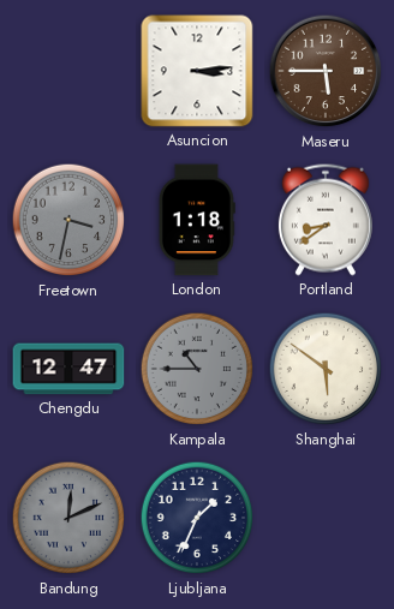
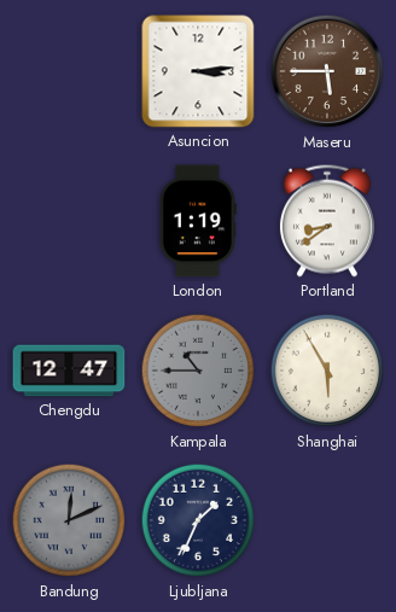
Freetown: 3:32 -> none (68, 220)
London: 1:18 -> 1:19 (198, 221)
Shanghai: 5:51 -> 5:55 (327, 371)
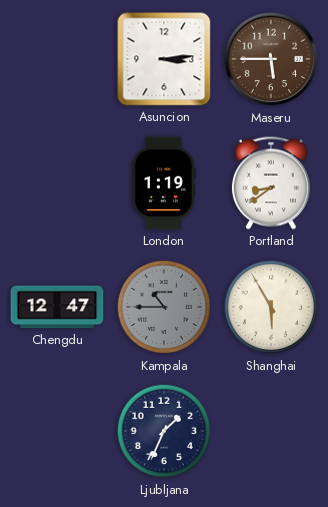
Bandung: 12:11 -> none (69, 520)
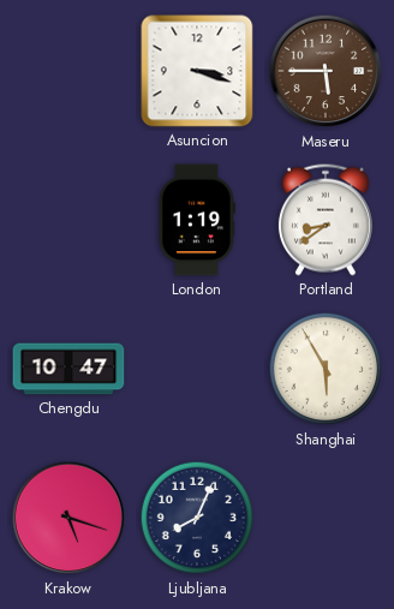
Asuncion: 3:14 -> 3:18 (197, 71)
Chengdu: 12:47 -> 10:47 (68, 369)
Kampala: 10:45 -> none (164, 307)
Krakow: none -> 5:18 (68, 518)
Ljubljana: 1:34 -> 8:04 (197, 518)
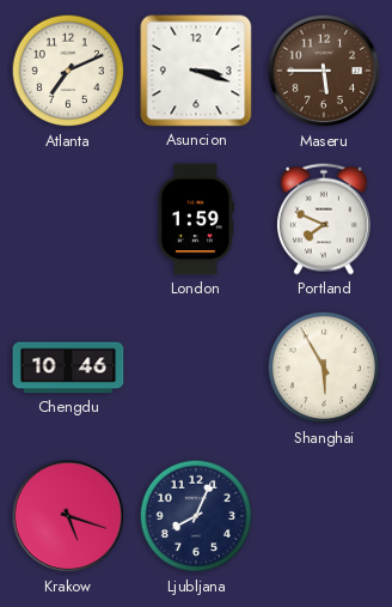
Atlanta: none -> 7:11 (68, 71)
London: 1:19 -> 1:59 (196, 219)
Portland: 8:39 -> 7:49 (324, 219)
Chengdu: 10:47 -> 10:46 (68, 368)
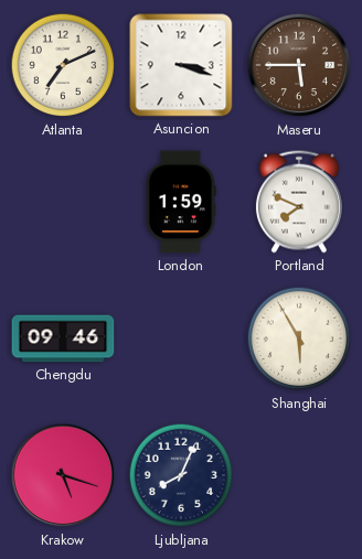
Chengdu: 10:46 -> 09:46 (63, 338)
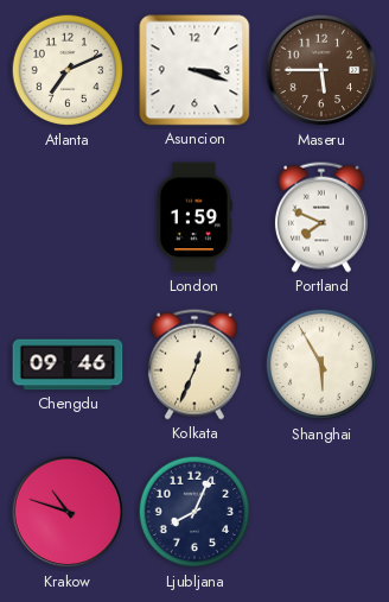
Kolkata: none -> 12:34 (194, 365)
Krakow: 5:18 -> 10:48 (68, 512)
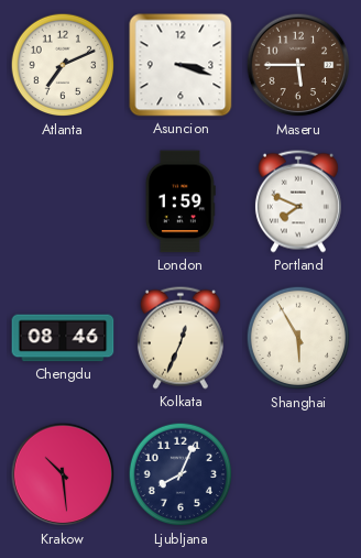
Chengdu: 09:46 -> 08:46 (63, 338)
Krakow: 10:48 -> 10:29 (63, 474)
